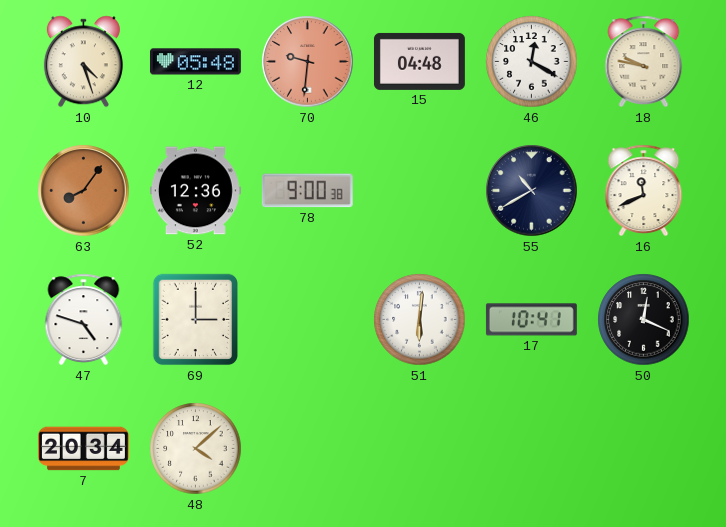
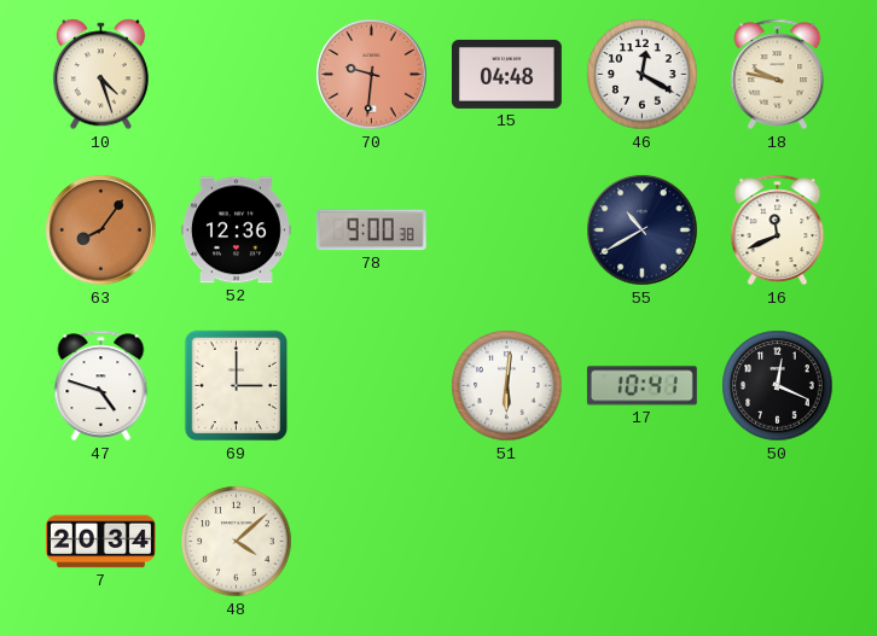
12: 05:48 -> none (195, 62)
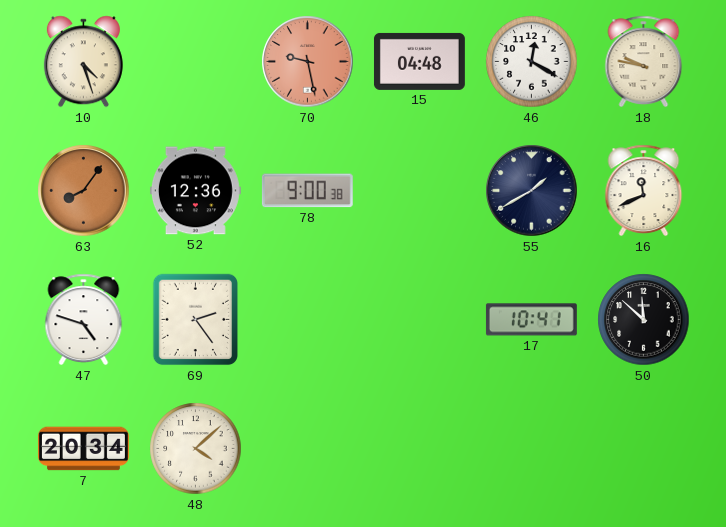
70: 9:31 -> 9:28 (308, 62)
55: 10:40 -> 1:40 (532, 191)
69: 3:00 -> 2:24 (196, 320)
51: 6:01 -> none (507, 386)
50: 12:19 -> 11:52 (644, 320)
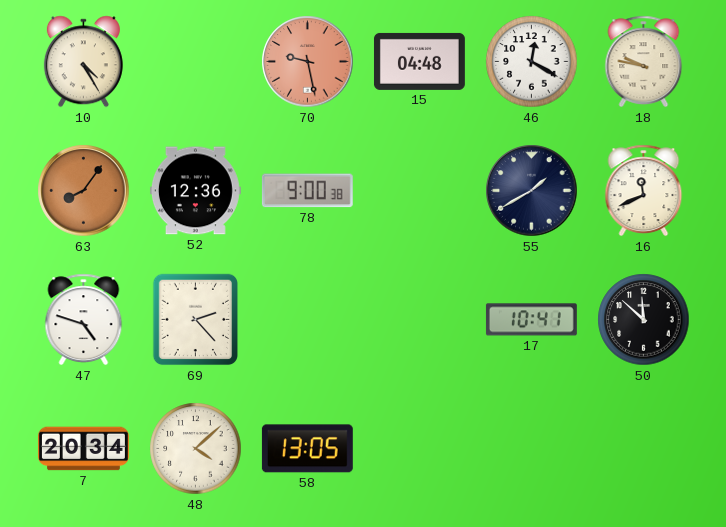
10: 4:27 -> 4:25 (83, 62)
69: 2:24 -> 2:23 (196, 320)
58: none -> 13:05 (307, 449)
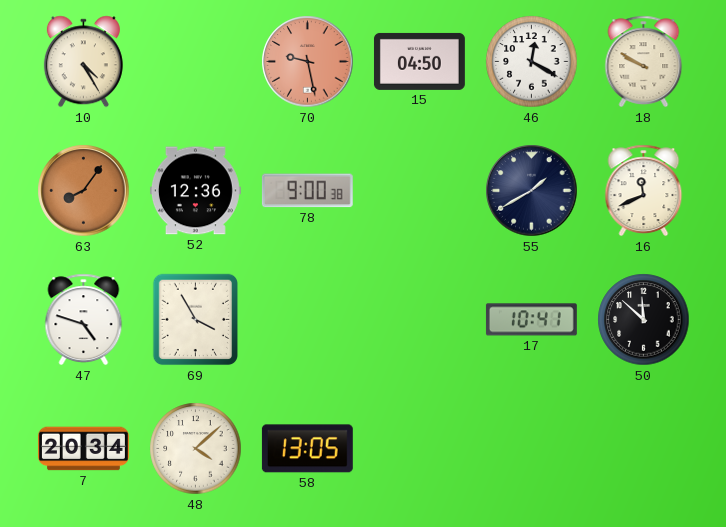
15: 04:48 -> 04:50 (419, 61)
18: 9:47 -> 9:50 (644, 62)
69: 2:23 -> 3:55 (196, 320)
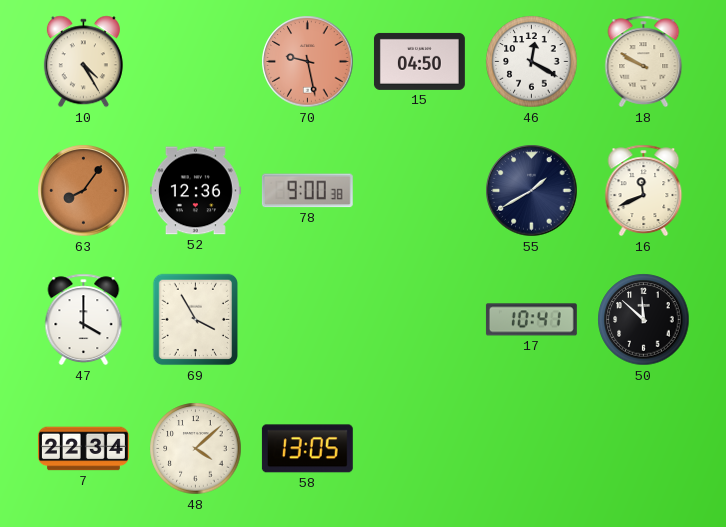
47: 4:48 -> 4:00 (84, 320)
7: 20:34 -> 22:34 (83, 449)
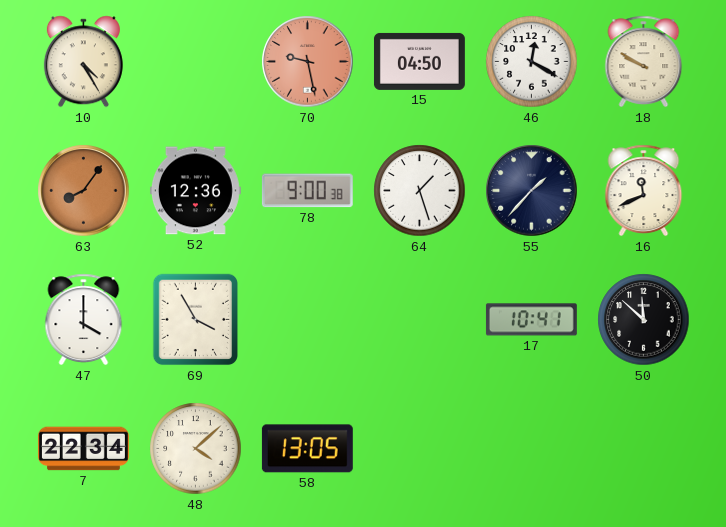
64: none -> 1:27 (420, 191)
55: 1:40 -> 1:37 (532, 191)
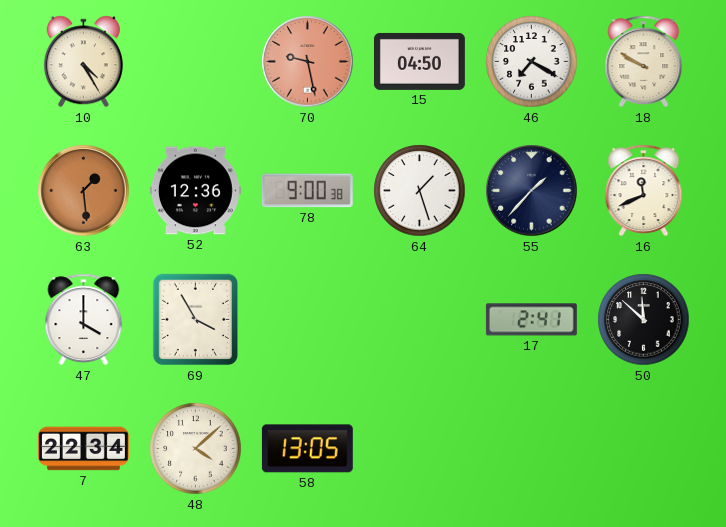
46: 12:20 -> 7:20 (532, 62)
63: 8:06 -> 1:29 (84, 191)
17: 10:41 -> 2:41 (531, 320)
